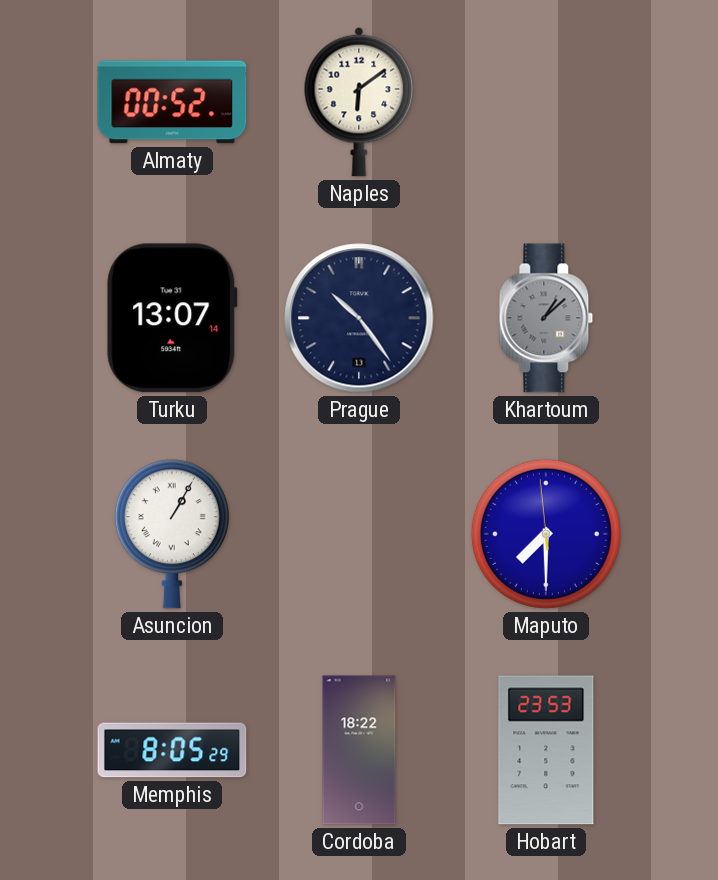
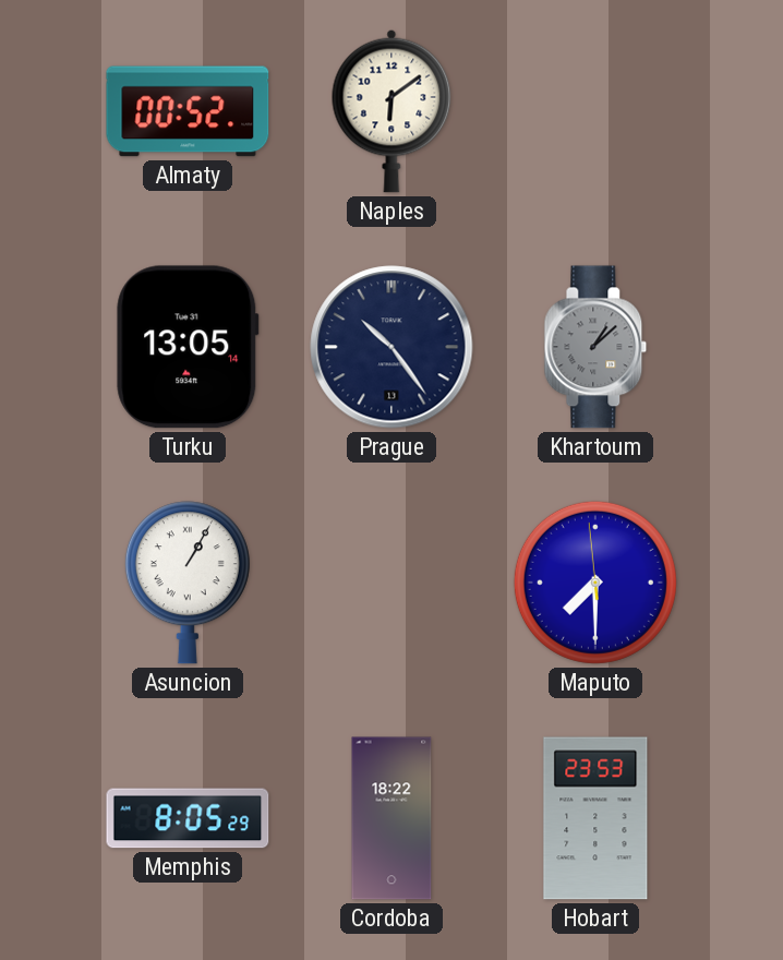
Turku: 13:07 -> 13:05 (188, 347)
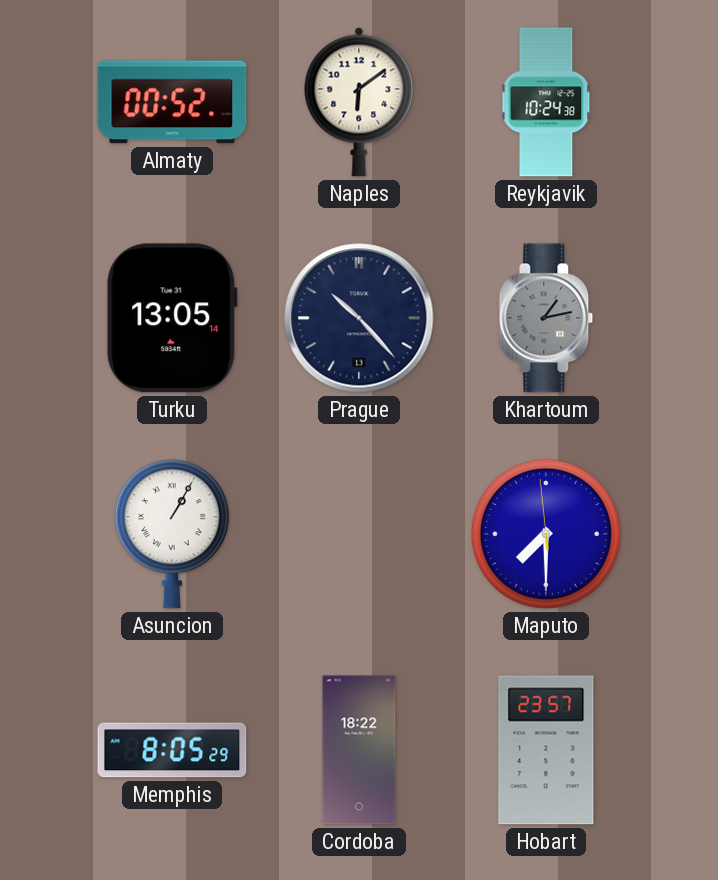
Reykjavik: none -> 10:24 (546, 102)
Prague: 10:24 -> 10:23 (359, 318)
Khartoum: 1:08 -> 1:13 (546, 318)
Hobart: 23:53 -> 23:57 (546, 750)
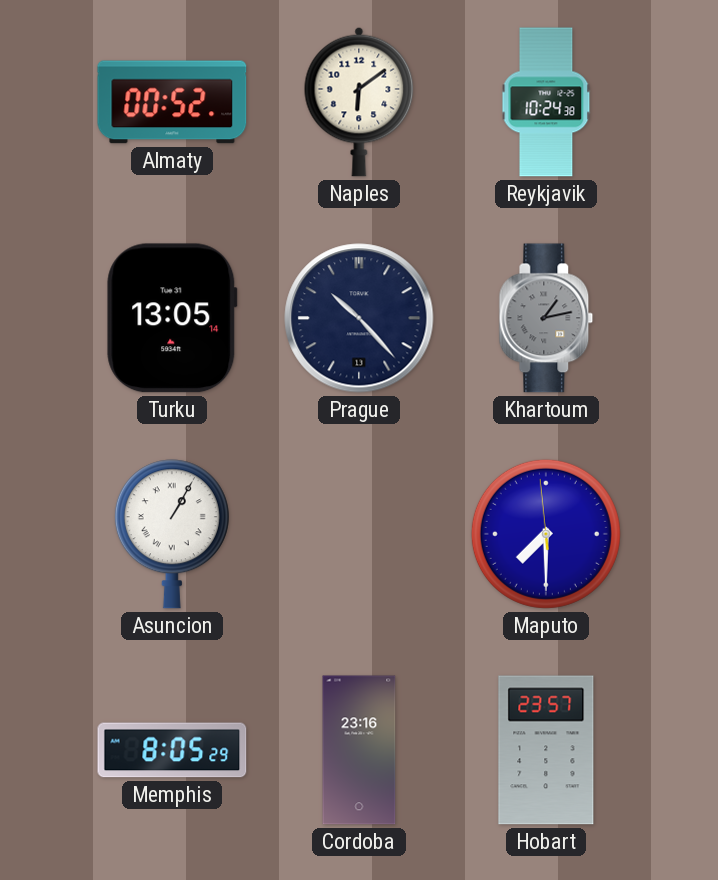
Cordoba: 18:22 -> 23:16 (359, 750)
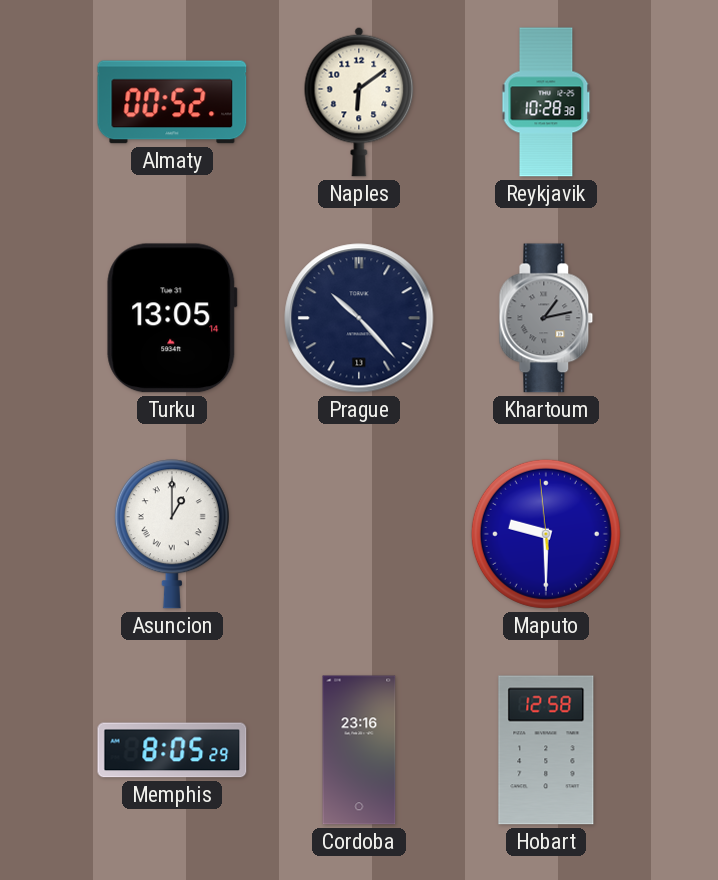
Reykjavik: 10:24 -> 10:28 (546, 102)
Asuncion: 1:05 -> 1:00 (172, 534)
Maputo: 7:29 -> 9:29 (546, 534)
Hobart: 23:57 -> 12:58 (546, 750)
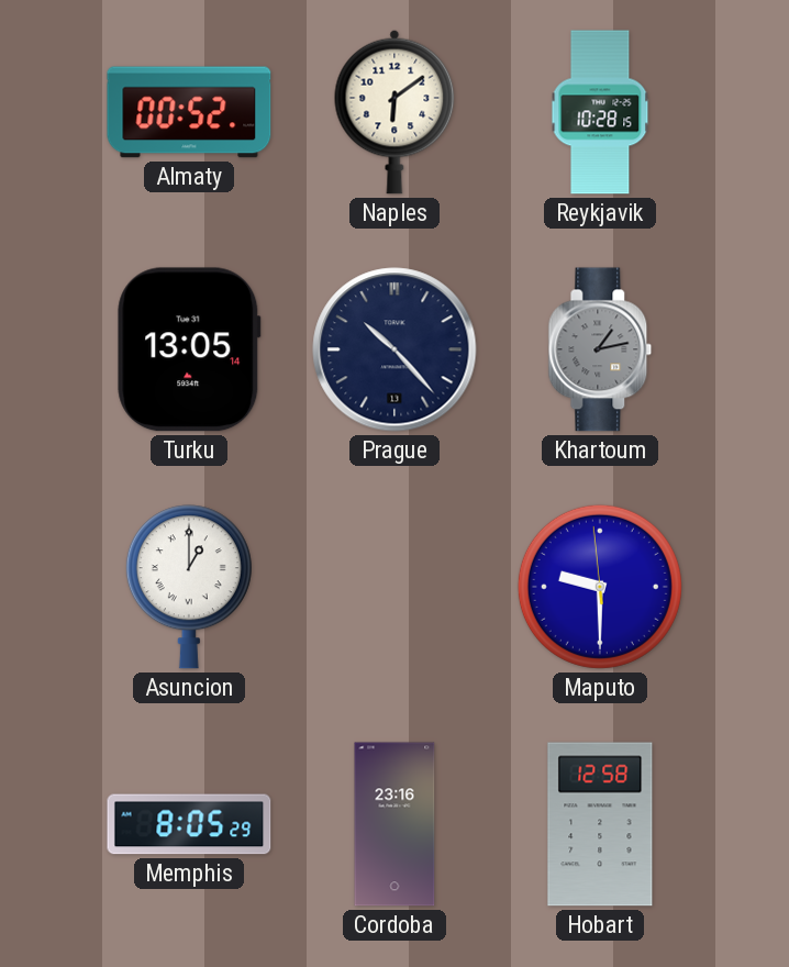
Reykjavik: 10:28:38 -> 10:28:15 (600, 112)
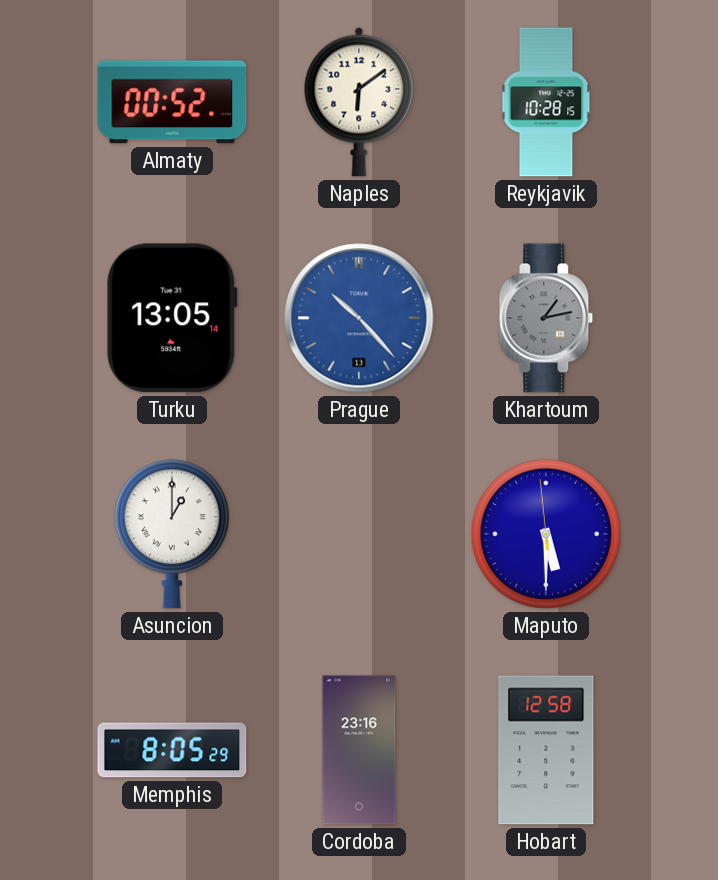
Prague dial: navy -> blue (359, 318)
Maputo: 9:29 -> 5:29 (546, 534)
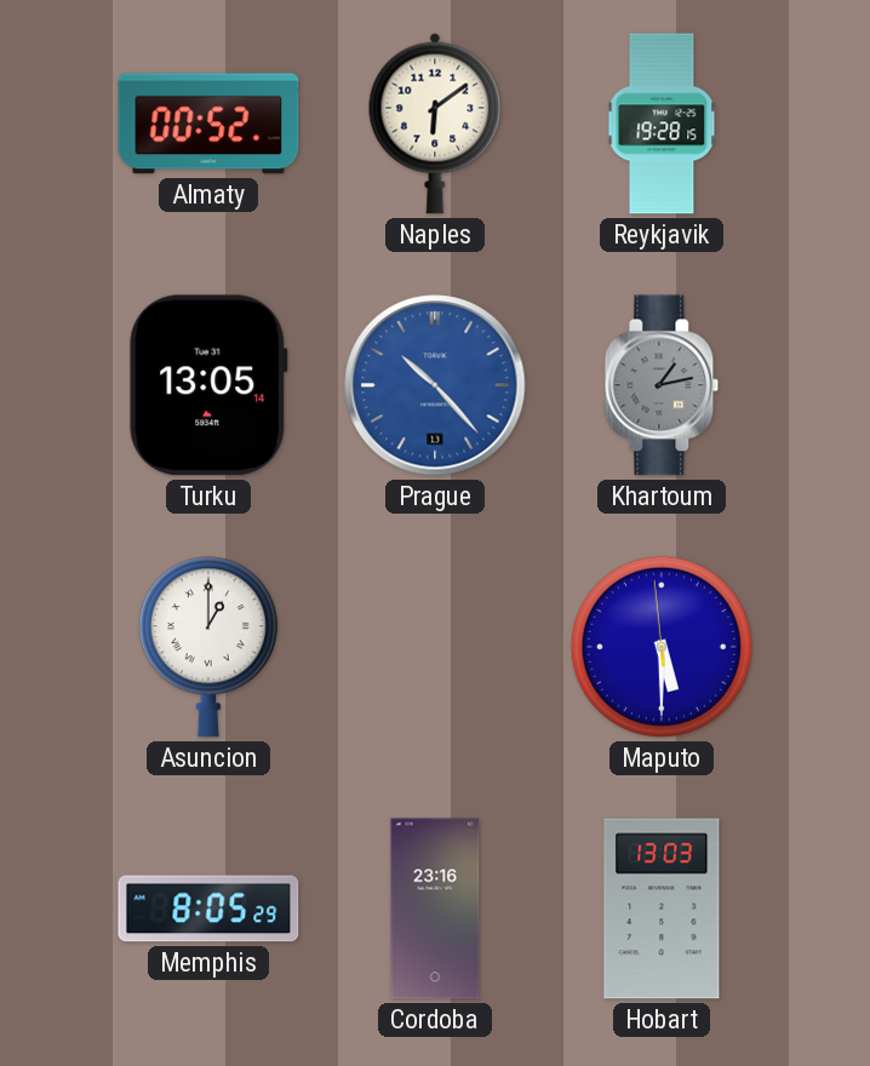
Reykjavik: 10:28 -> 19:28 (662, 124)
Hobart: 12:58 -> 13:03 (662, 909)
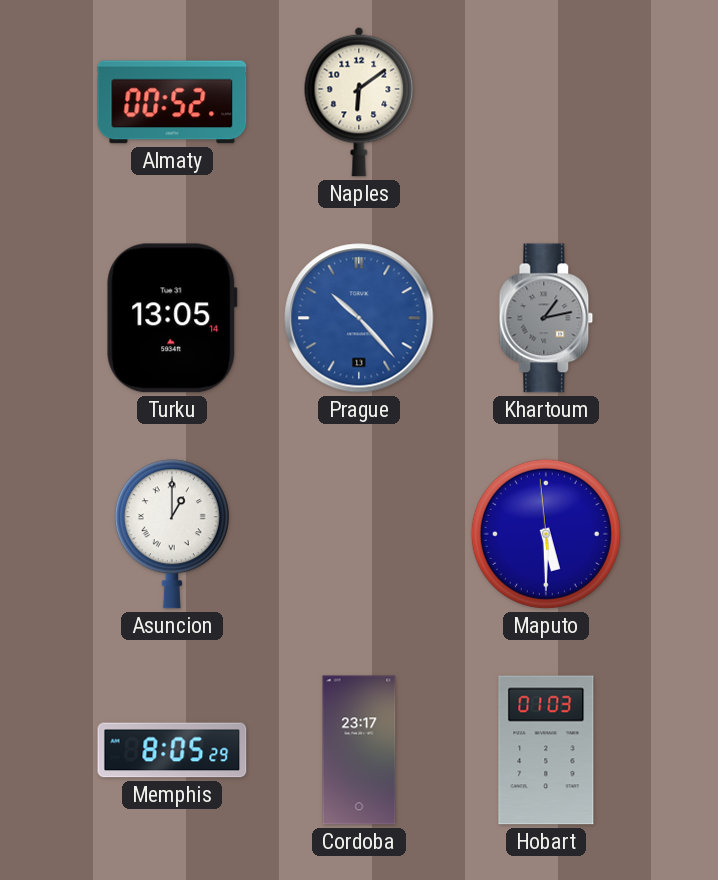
Reykjavik: 19:28 -> none (662, 124)
Cordoba: 23:16 -> 23:17 (359, 750)
Hobart: 13:03 -> 01:03 (546, 750)
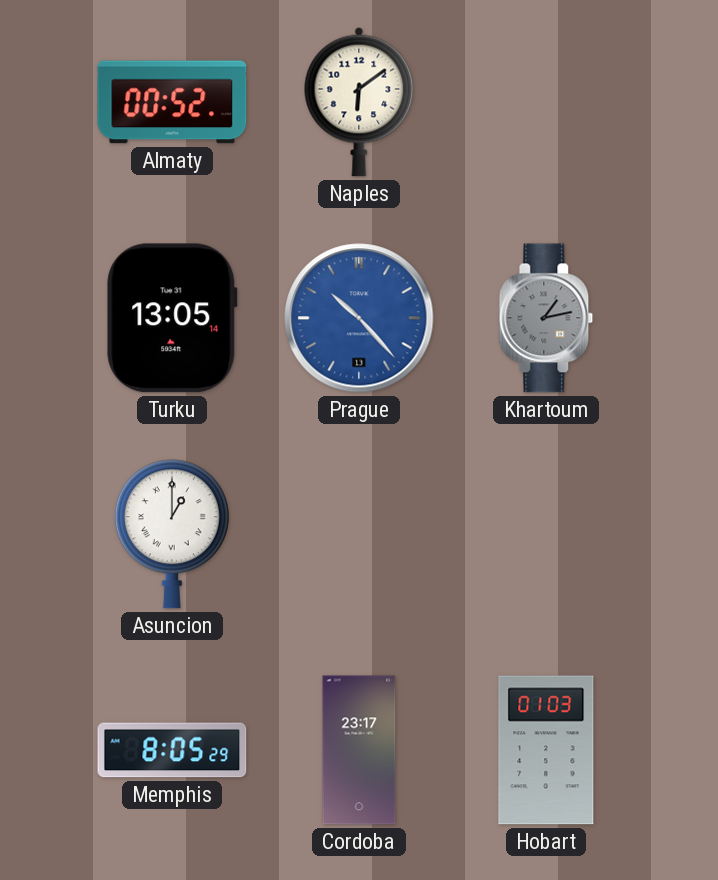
Maputo: 5:29 -> none (546, 534)
